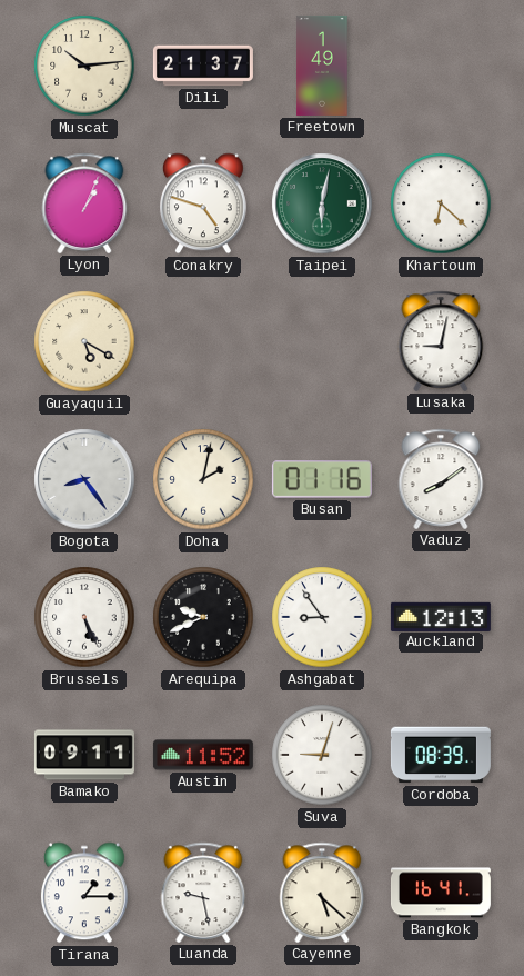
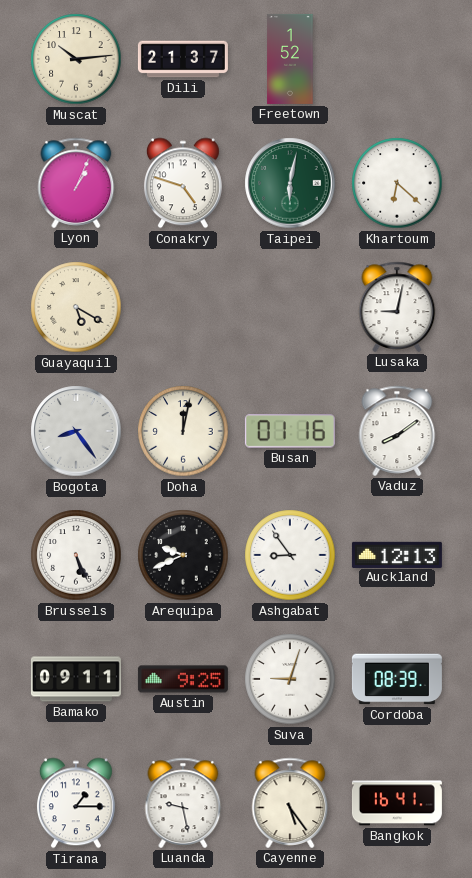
Freetown: 1:49 -> 1:52 (290, 59)
Doha: 2:02 -> 12:02 (183, 431)
Austin: 11:52 -> 9:25 (183, 679)
Cayenne: 5:22 -> 5:24 (290, 803)
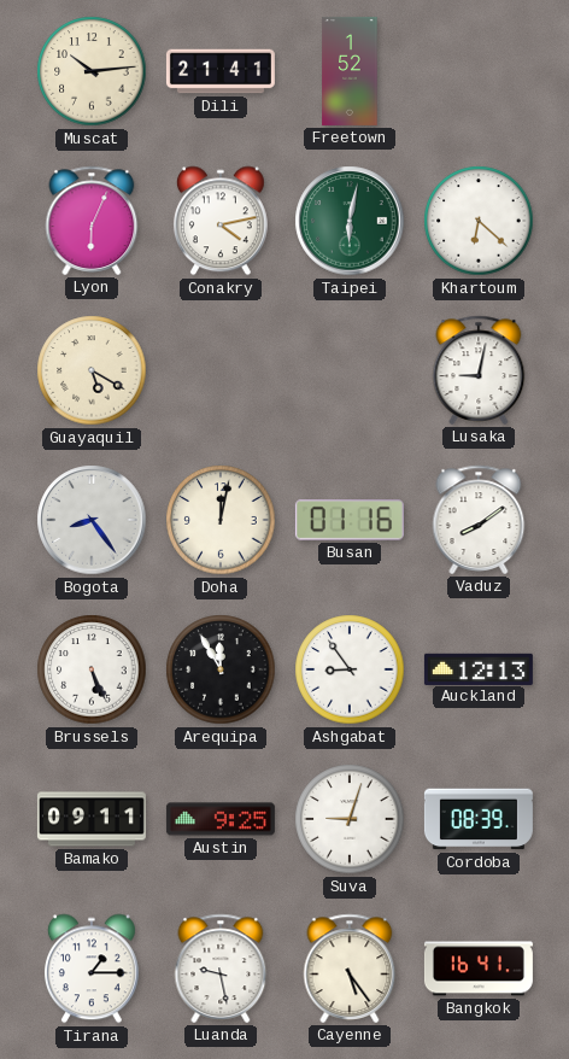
Dili: 21:37 -> 21:41 (221, 71)
Lyon: 1:04 -> 6:04 (92, 221)
Conakry: 4:48 -> 4:13 (221, 221)
Arequipa: 9:41 -> 11:55 (221, 669)
